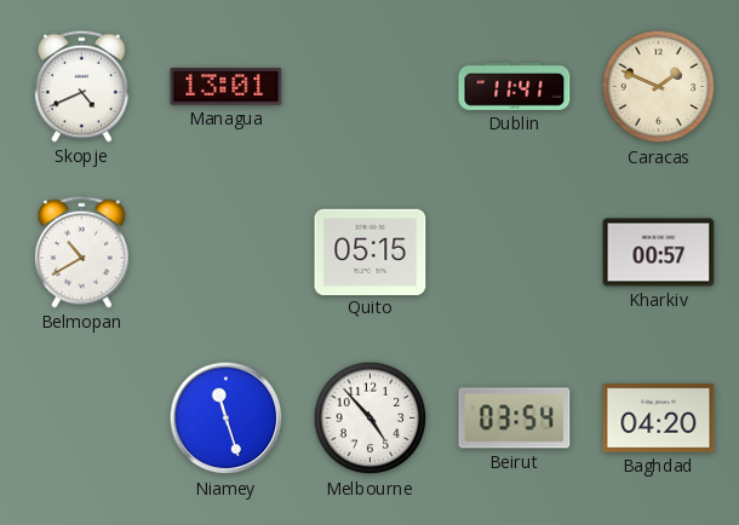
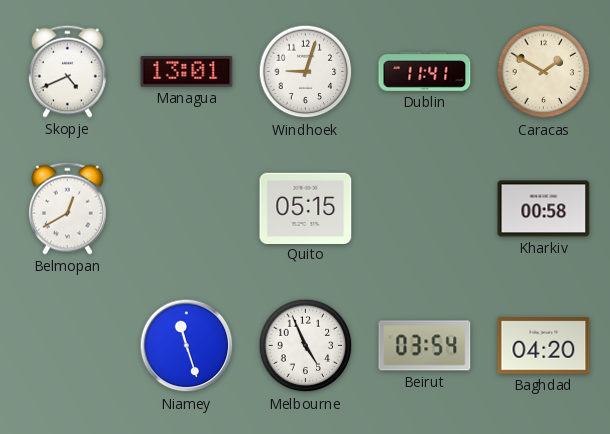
Windhoek: none -> 9:03 (306, 72)
Caracas: 1:49 -> 1:50 (544, 72)
Belmopan: 10:40 -> 12:40 (67, 208)
Kharkiv: 00:57 -> 00:58 (544, 209)
Melbourne: 4:53 -> 4:56 (306, 346)
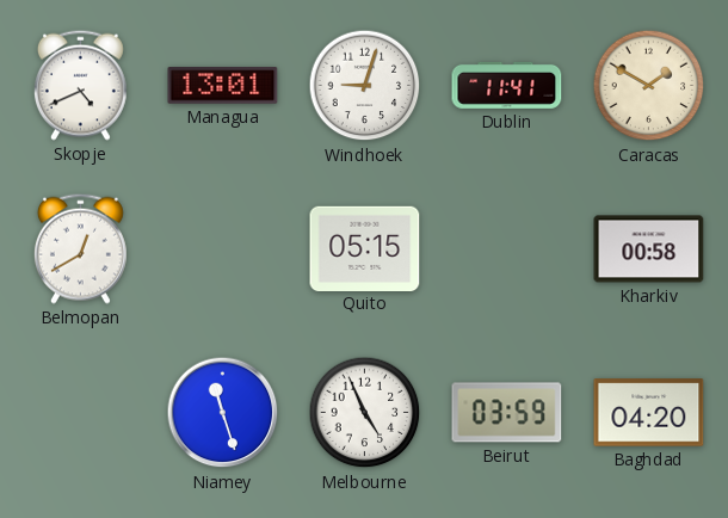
Beirut: 03:54 -> 03:59 (507, 413)
